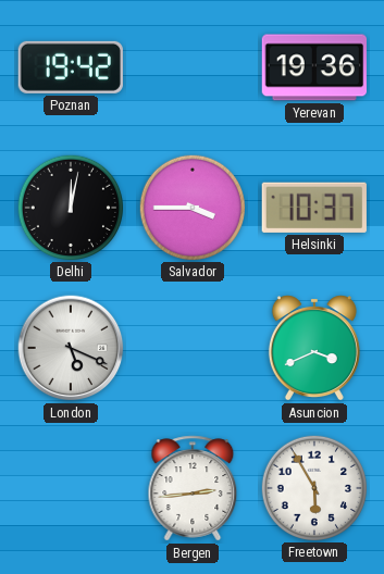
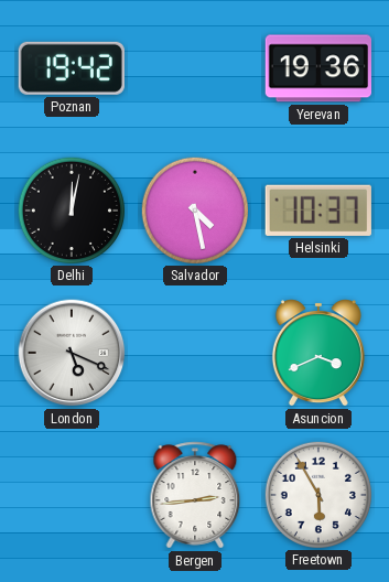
Salvador: 3:45 -> 4:28 (194, 209)
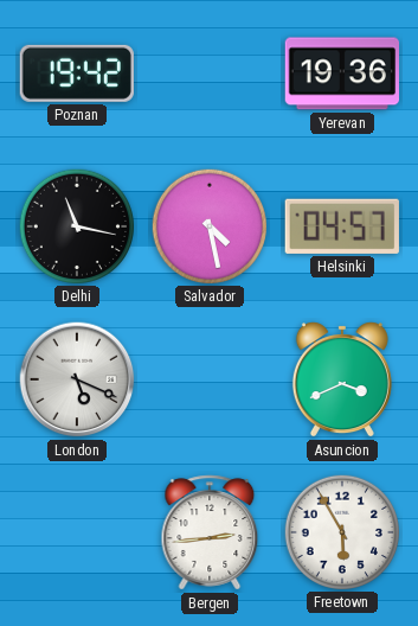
Delhi: 12:02 -> 11:17 (76, 225)
Helsinki: 10:37 -> 04:57 (342, 226)
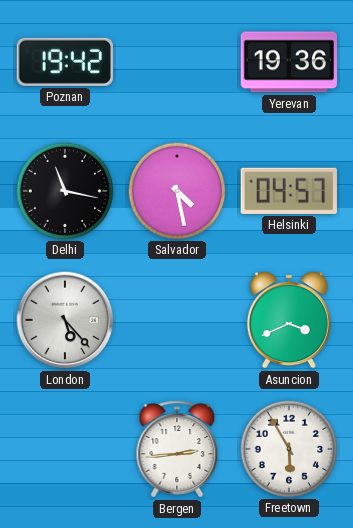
London: 5:19 -> 5:23 (65, 320)
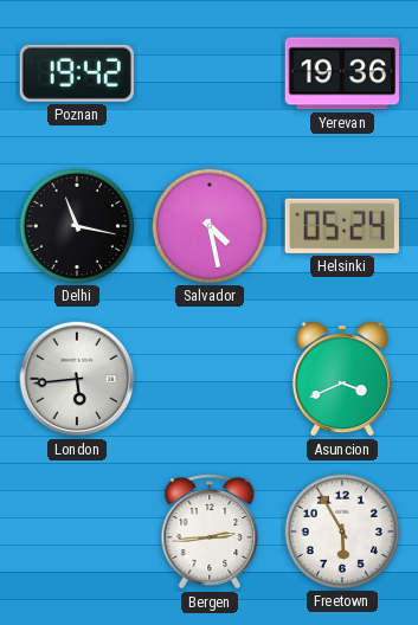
Helsinki: 04:57 -> 05:24 (342, 226)
London: 5:23 -> 5:44 (77, 379)
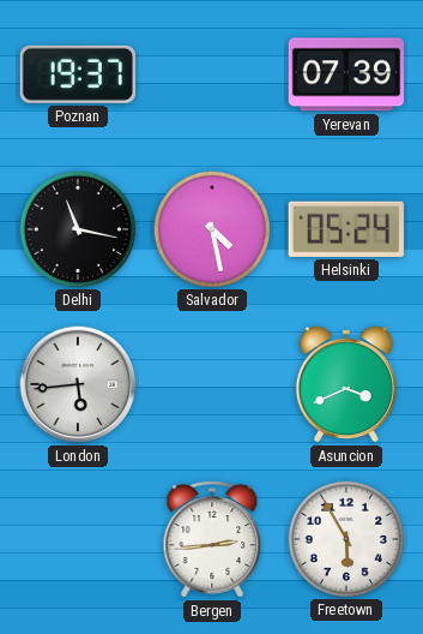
Poznan: 19:42 -> 19:37 (78, 74)
Yerevan: 19:36 -> 07:39 (345, 74)
